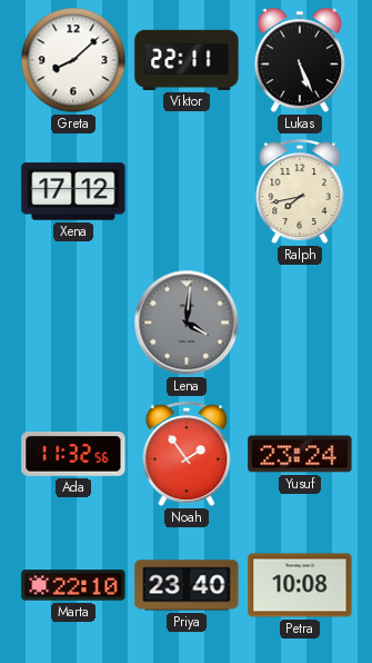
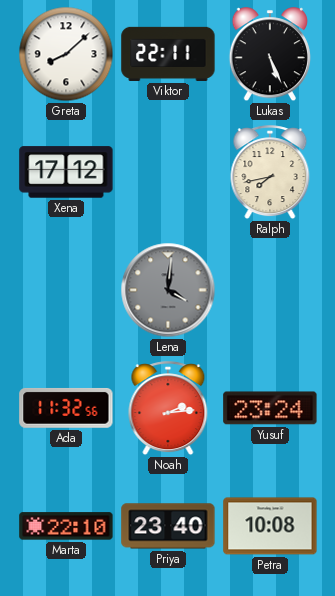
Noah: 1:54 -> 2:14 (168, 409)
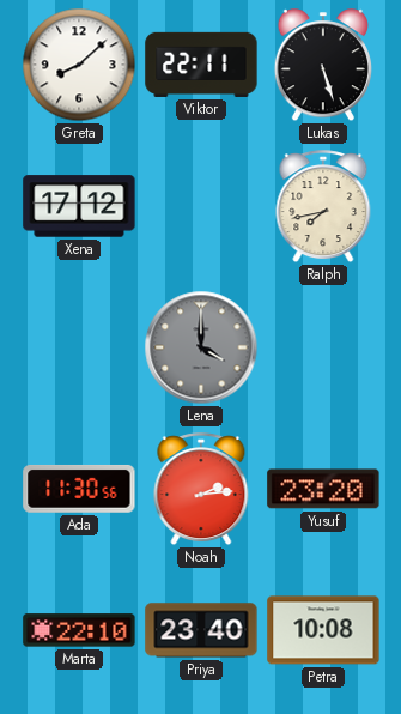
Lukas: 5:26 -> 5:27 (322, 66)
Lena: 4:01 -> 4:00 (201, 347)
Ada: 11:32 -> 11:30 (79, 489)
Yusuf: 23:24 -> 23:20 (323, 489)
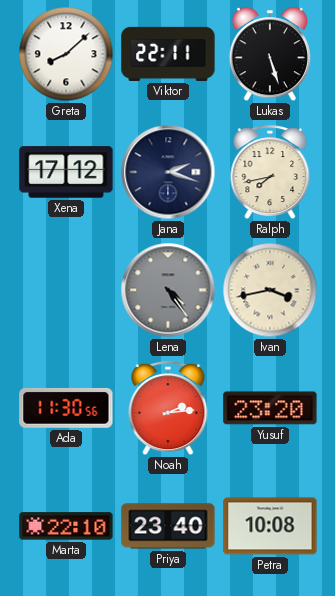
Jana: none -> 2:18 (168, 172)
Lena: 4:00 -> 4:24 (168, 290)
Ivan: none -> 3:43 (270, 290)
